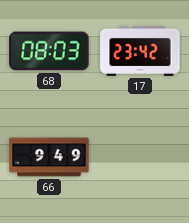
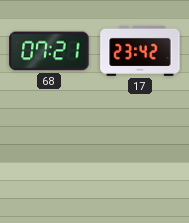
68: 08:03 -> 07:21 (49, 51)
66: 9:49 -> none (49, 157)
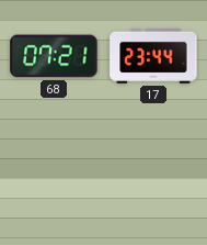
17: 23:42 -> 23:44 (153, 56)
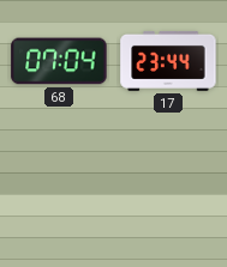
68: 07:21 -> 07:04 (59, 61)
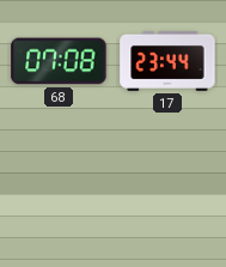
68: 07:04 -> 07:08 (59, 61)
